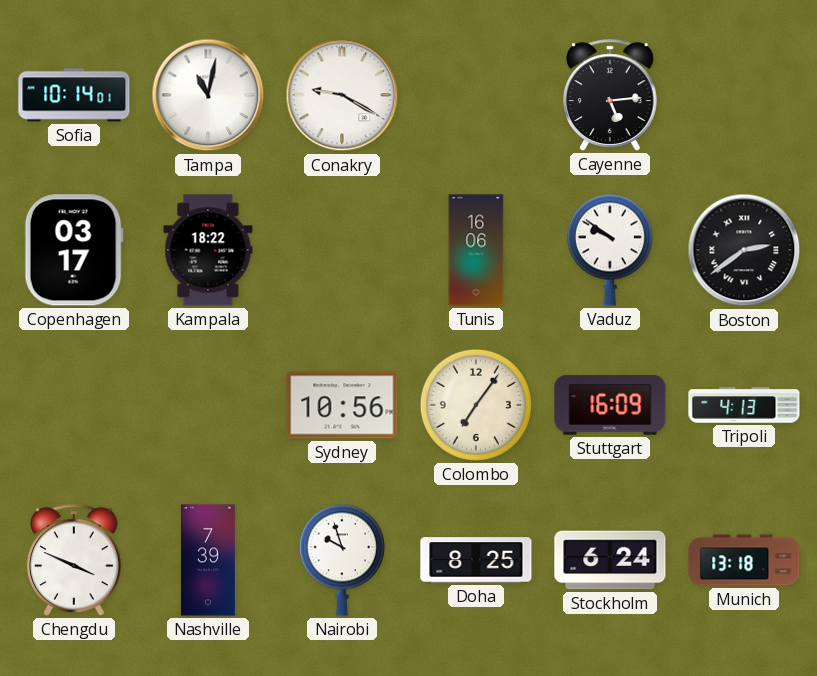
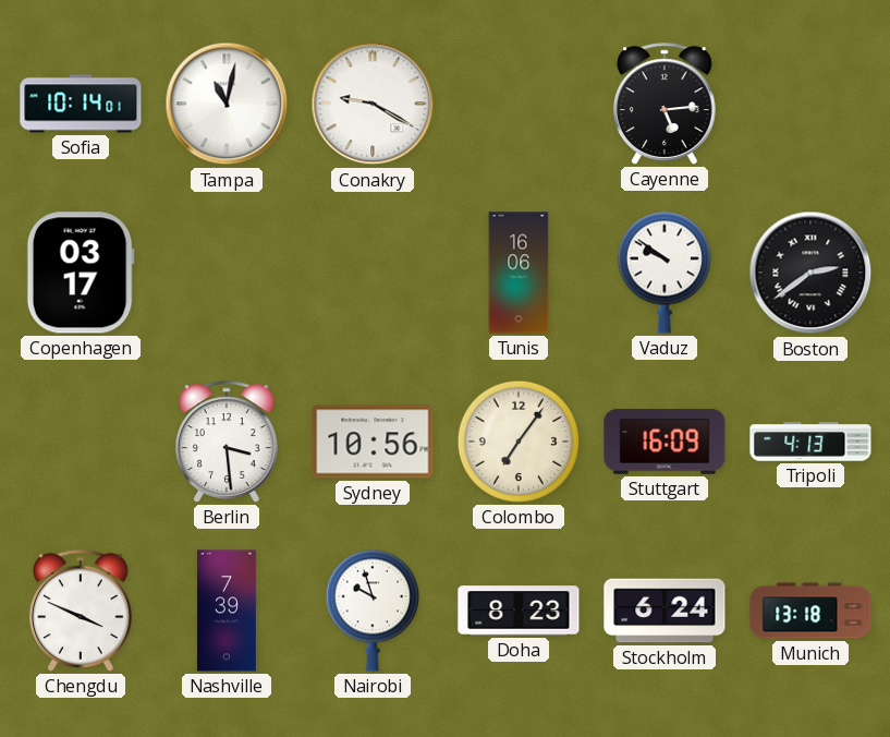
Kampala: 18:22 -> none (208, 250)
Berlin: none -> 3:29 (228, 442)
Doha: 8:25 -> 8:23 (519, 611)
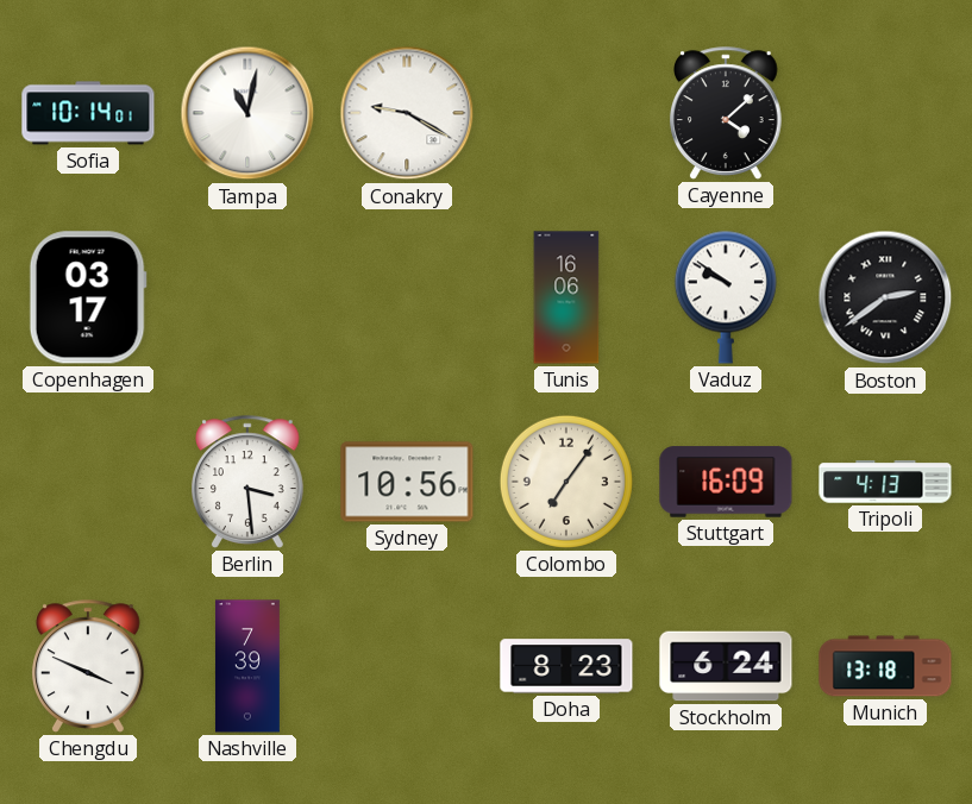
Cayenne: 5:14 -> 4:08 (727, 113)
Nairobi: 9:57 -> none (373, 611)
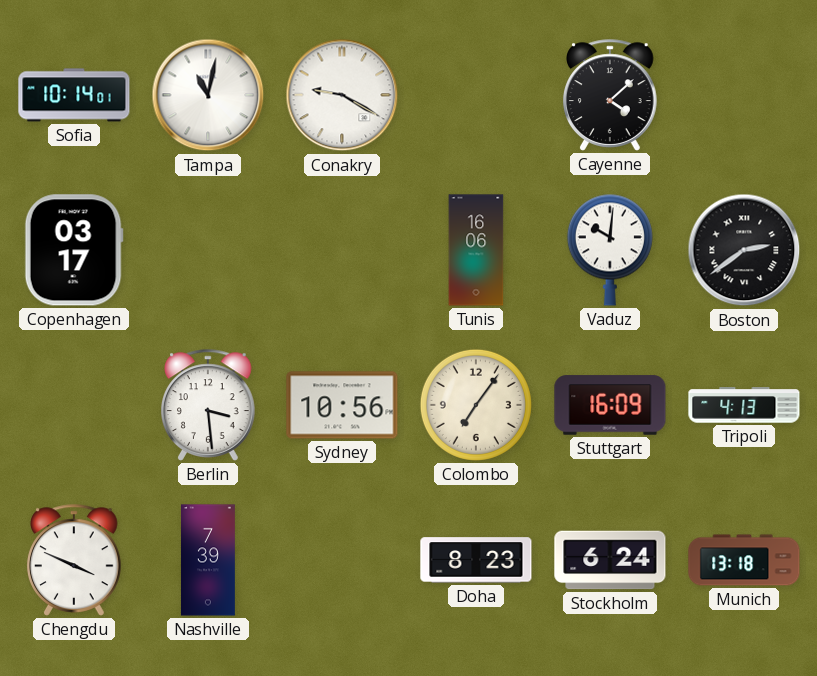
Vaduz: 9:51 -> 10:01 (610, 250)
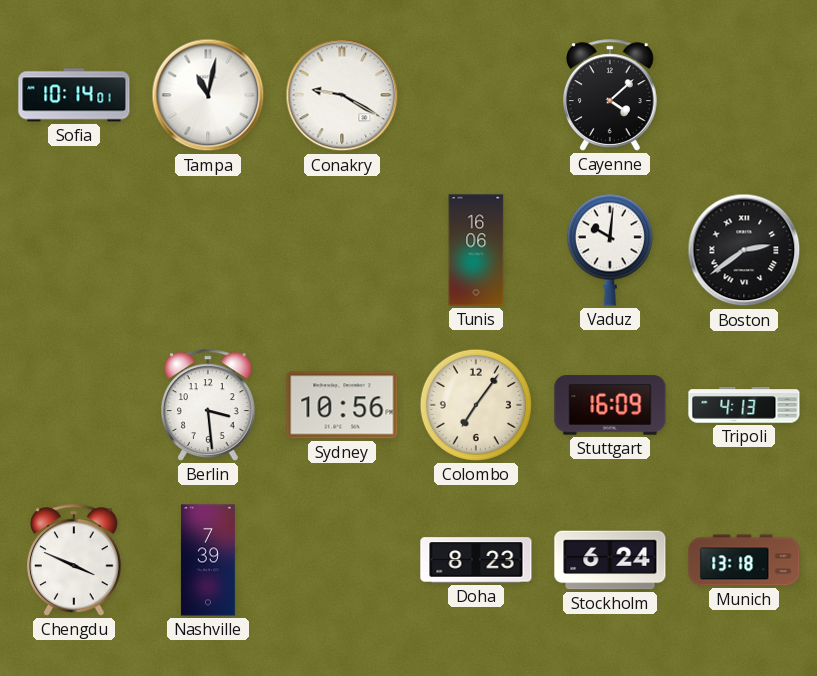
Copenhagen: 03:17 -> none (74, 250)
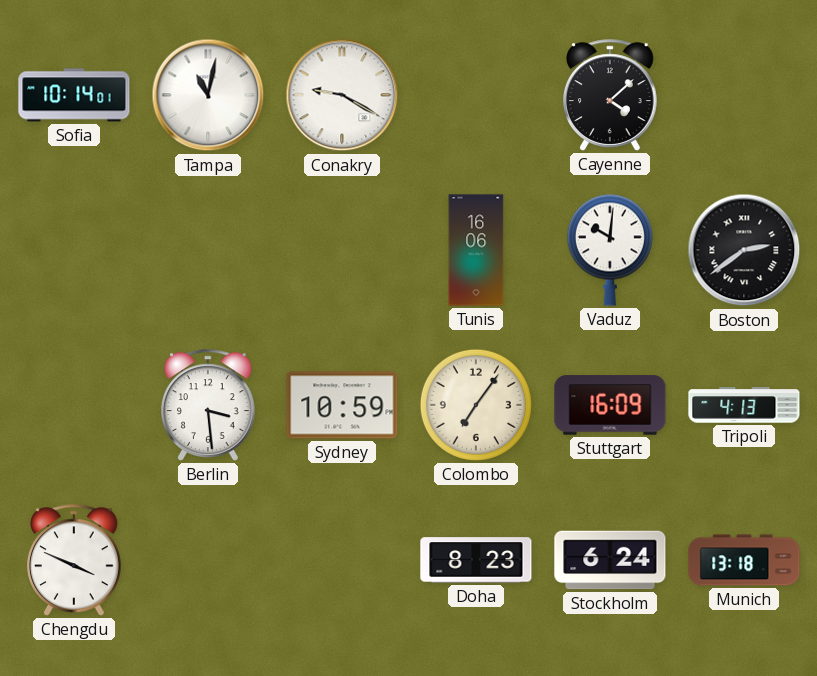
Sydney: 10:56 -> 10:59 (342, 405)
Nashville: 7:39 -> none (208, 560)
